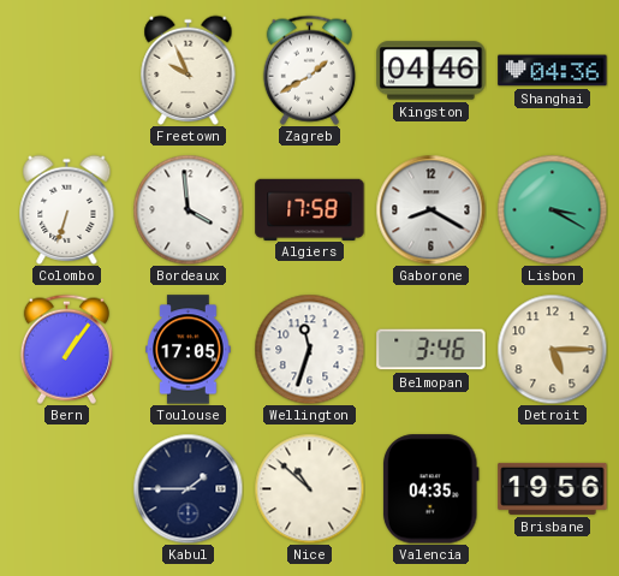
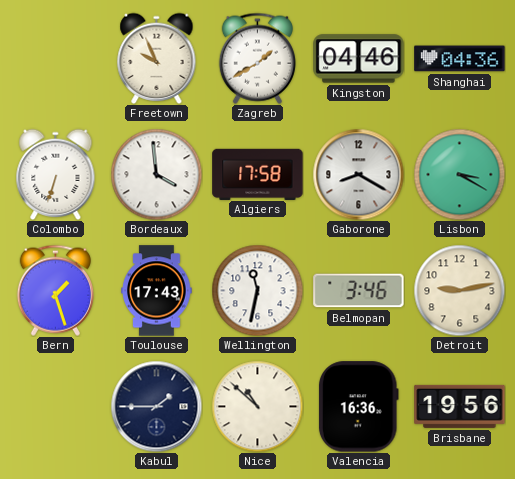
Bern: 1:06 -> 1:27 (55, 290)
Toulouse: 17:05 -> 17:43 (157, 291)
Wellington: 11:33 -> 11:32 (257, 290)
Detroit: 5:15 -> 9:13 (459, 290)
Valencia: 04:35 -> 16:36 (358, 407)
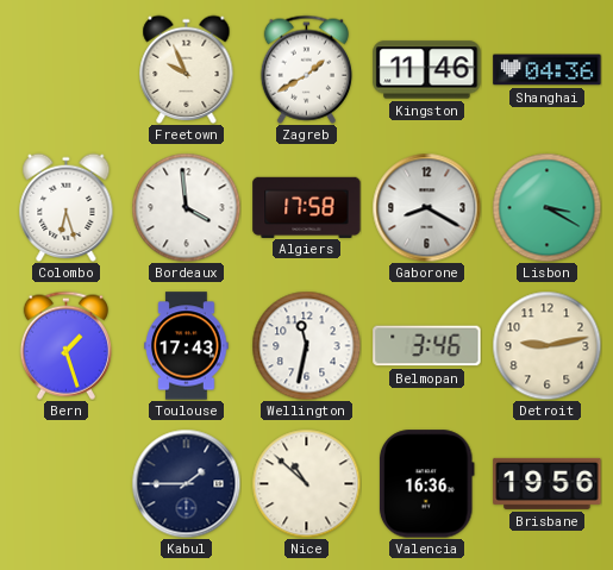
Kingston: 04:46 -> 11:46 (427, 70)
Colombo: 6:33 -> 6:27 (67, 207)
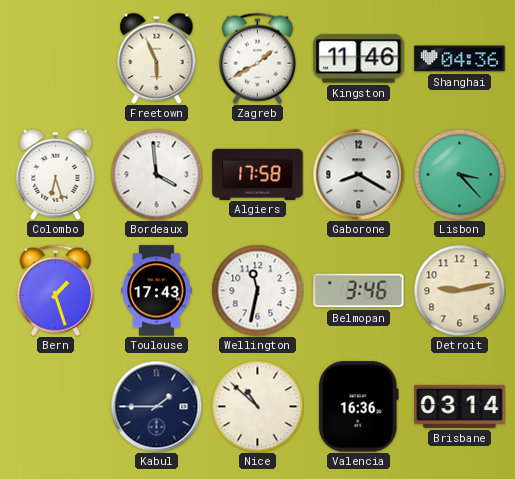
Freetown: 9:56 -> 5:56 (157, 58)
Lisbon: 3:20 -> 3:23 (459, 174)
Brisbane: 19:56 -> 03:14 (460, 406)
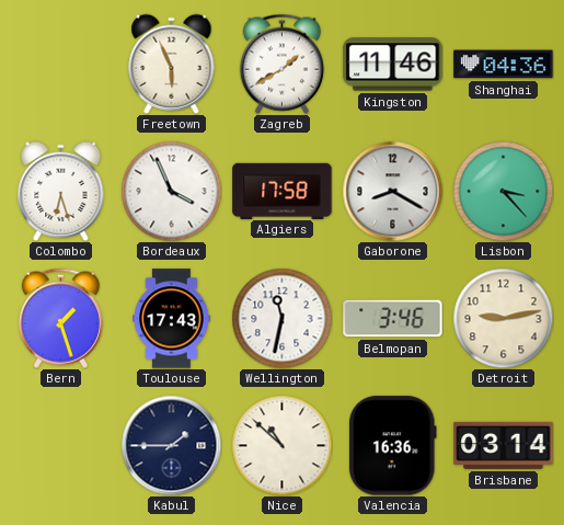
Bordeaux: 3:59 -> 3:56 (171, 191)
